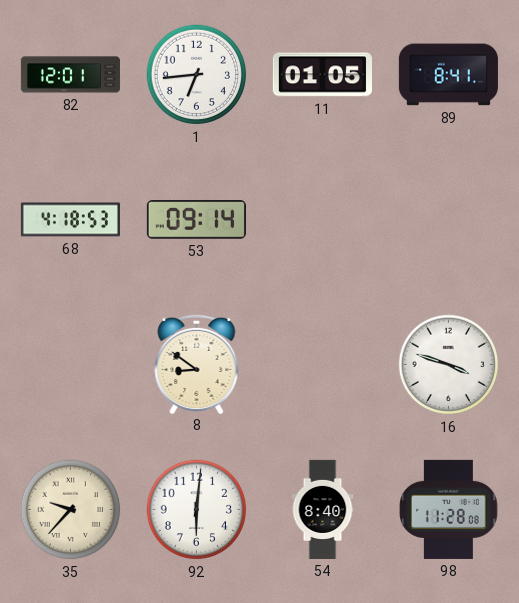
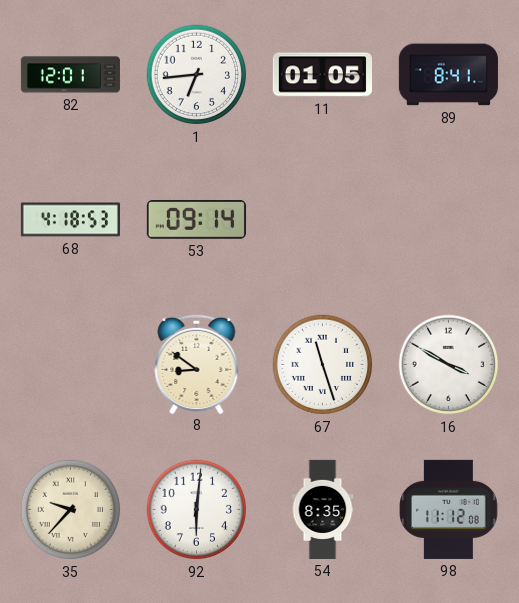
67: none -> 11:27 (323, 365)
16: 3:48 -> 3:50 (449, 365)
54: 8:40 -> 8:35 (323, 509)
98: 11:28 -> 11:12 (449, 509)
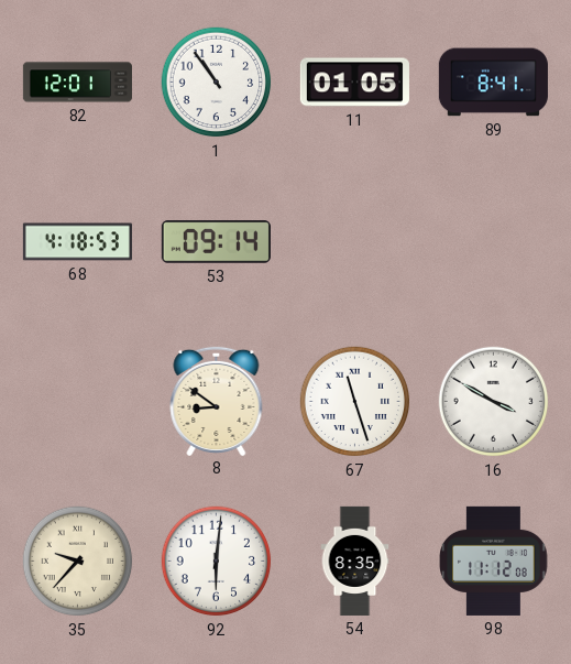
1: 6:44 -> 10:54 (217, 83)
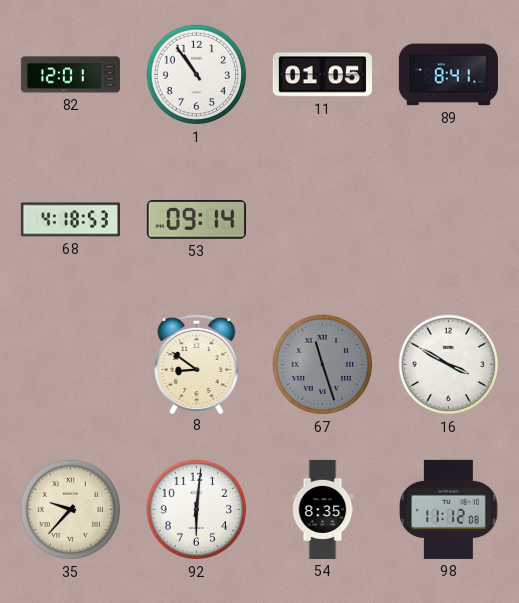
67 dial: white -> grey (323, 365)
